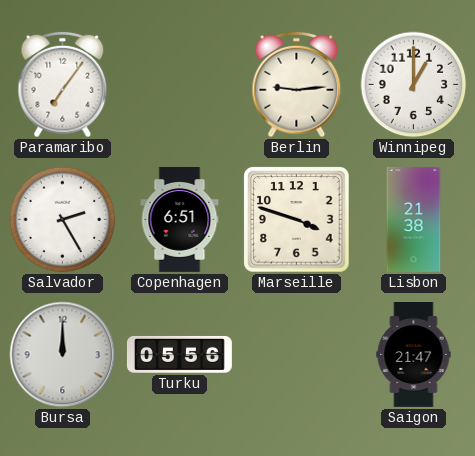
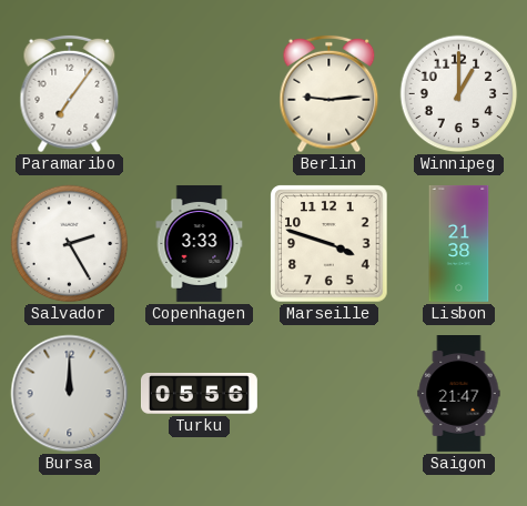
Copenhagen: 6:51 -> 3:33 (200, 243)
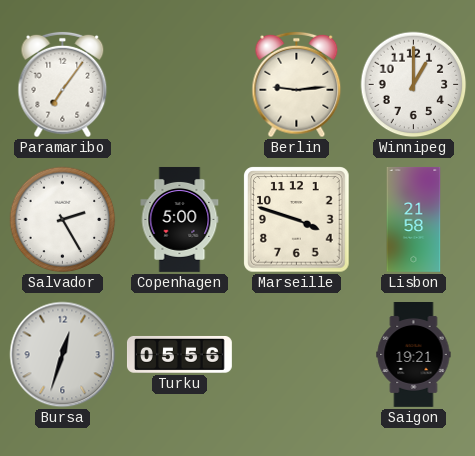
Copenhagen: 3:33 -> 5:00 (180, 219)
Lisbon: 21:38 -> 21:58 (414, 219)
Bursa: 12:00 -> 12:33 (63, 355)
Saigon: 21:47 -> 19:21 (414, 355)
